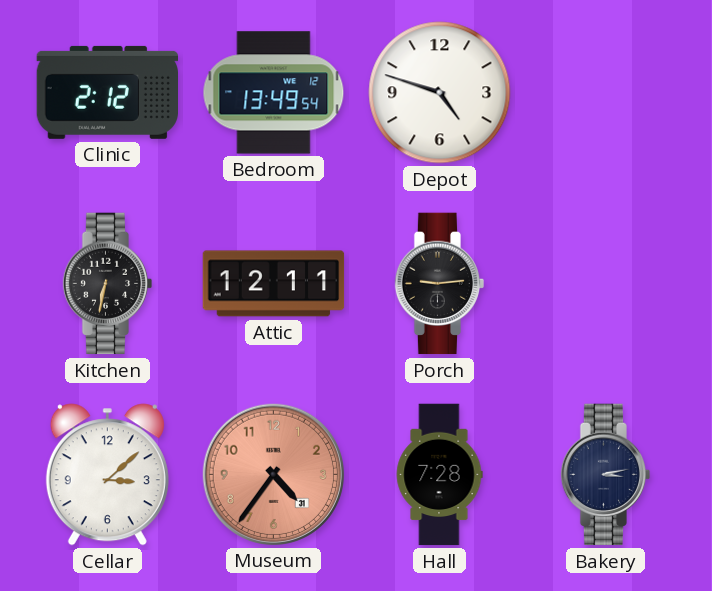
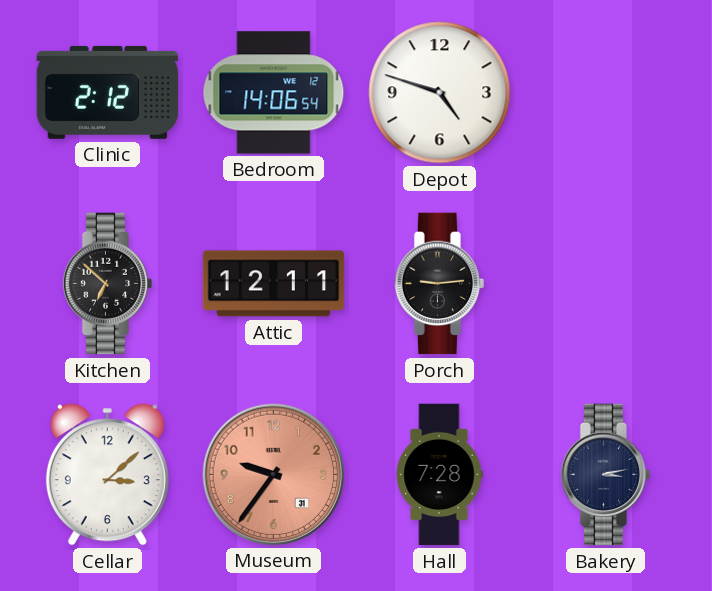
Bedroom: 13:49 -> 14:06 (274, 93)
Kitchen: 6:32 -> 6:52 (108, 284)
Museum: 4:36 -> 9:36 (273, 474)
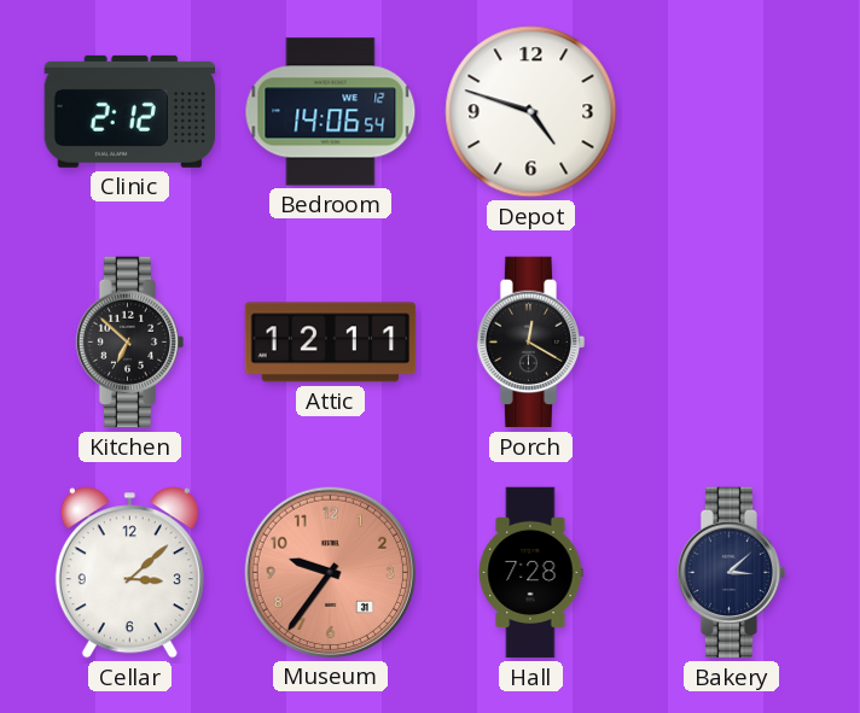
Porch: 9:14 -> 12:20 (531, 343)
Bakery: 3:13 -> 3:08 (732, 573)
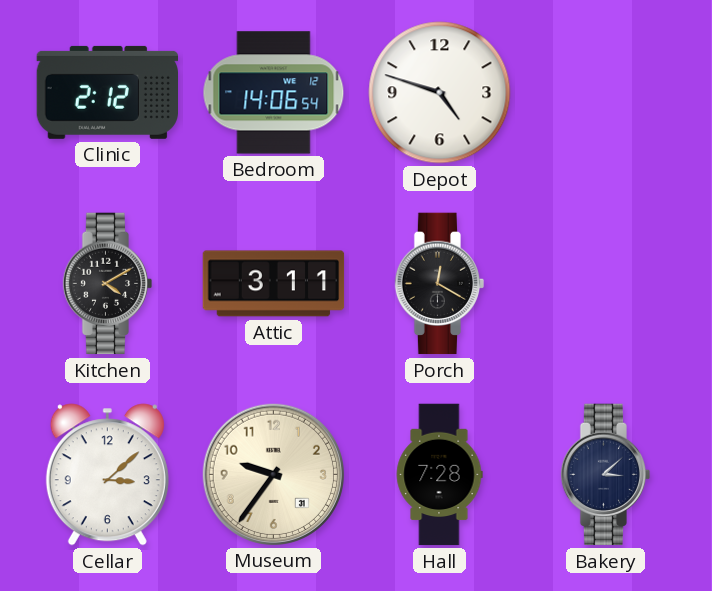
Kitchen: 6:52 -> 4:10 (108, 284)
Attic: 12:11 -> 3:11 (274, 284)
Museum dial: salmon -> cream (273, 474)
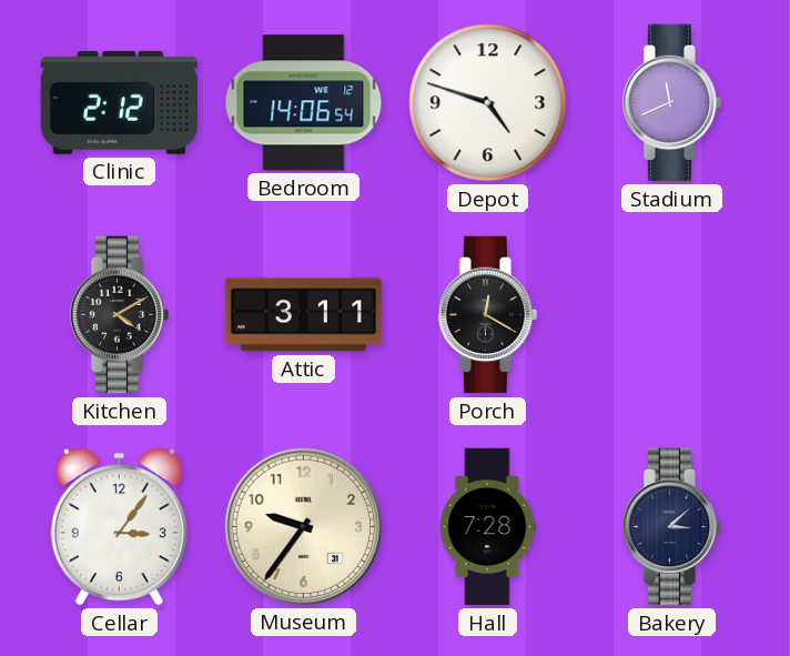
Stadium: none -> 11:41 (672, 103)
Cellar: 3:08 -> 3:06 (119, 527)
